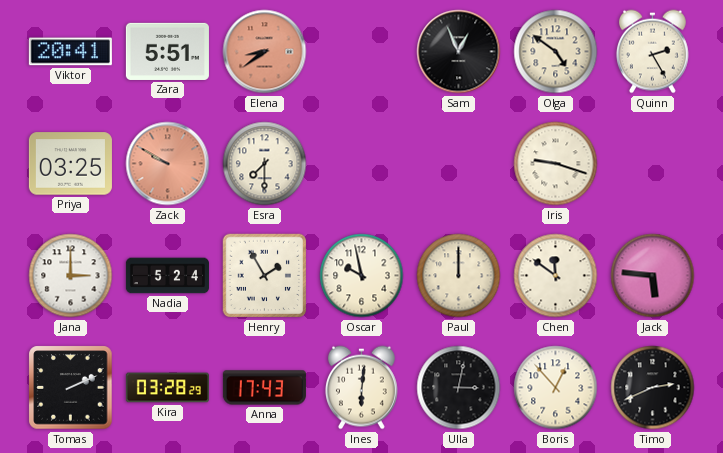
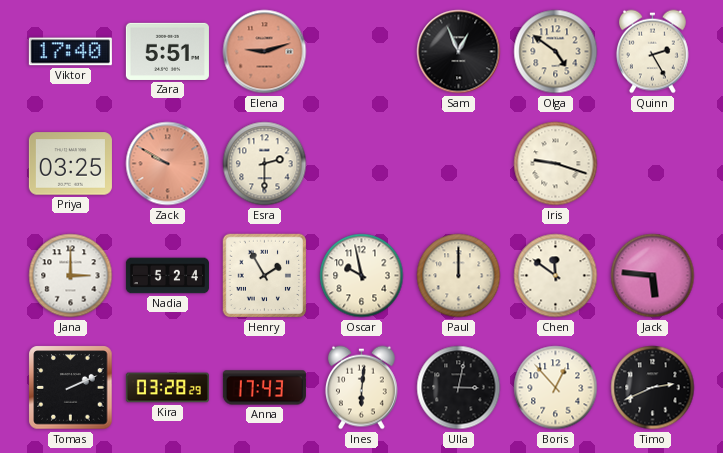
Viktor: 20:41 -> 17:40 (70, 52)
Elena: 8:39 -> 9:12 (265, 52)
Esra: 7:30 -> 2:30 (265, 164)
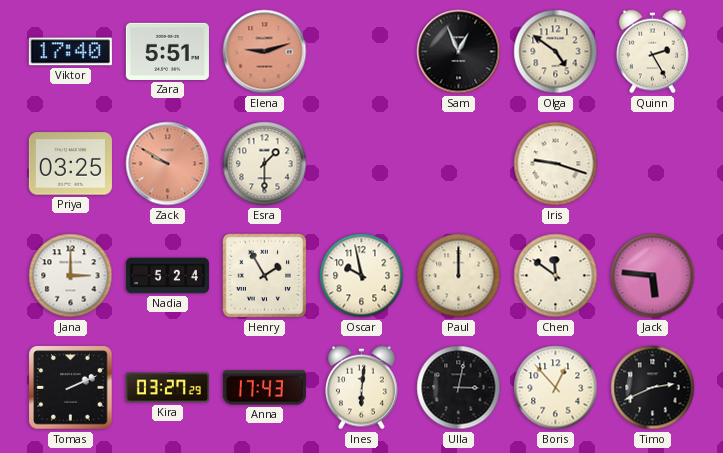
Esra: 2:30 -> 1:30 (265, 164)
Kira: 03:28 -> 03:27 (167, 388)
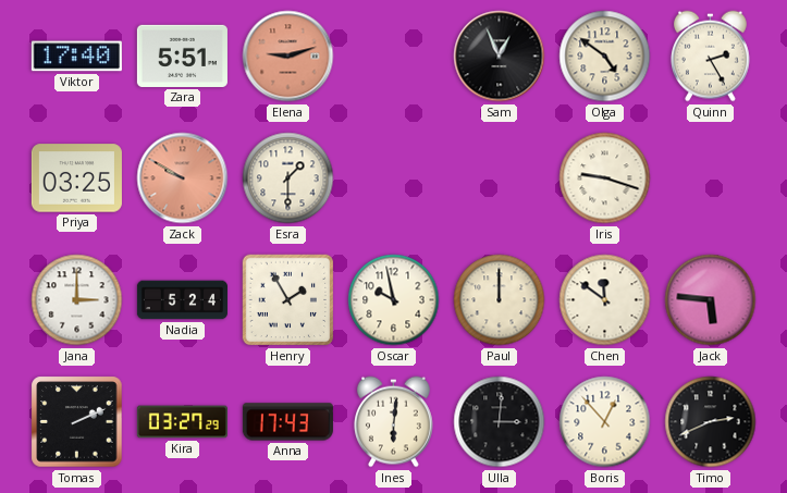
Ulla: 3:02 -> 3:01 (500, 422)
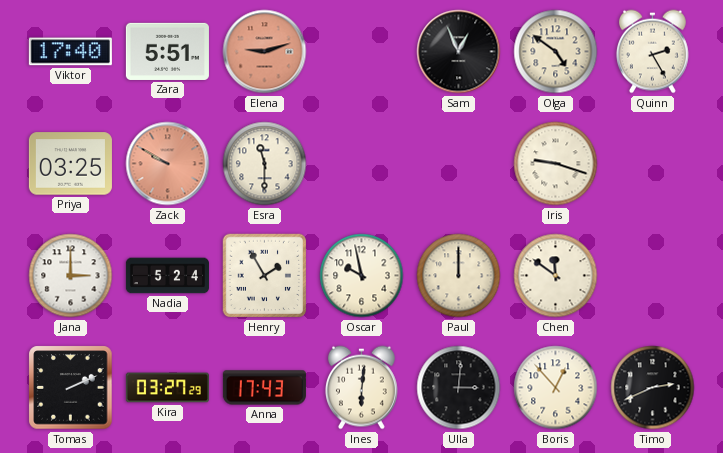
Esra: 1:30 -> 11:30 (265, 164)
Jack: 5:46 -> none (711, 300)
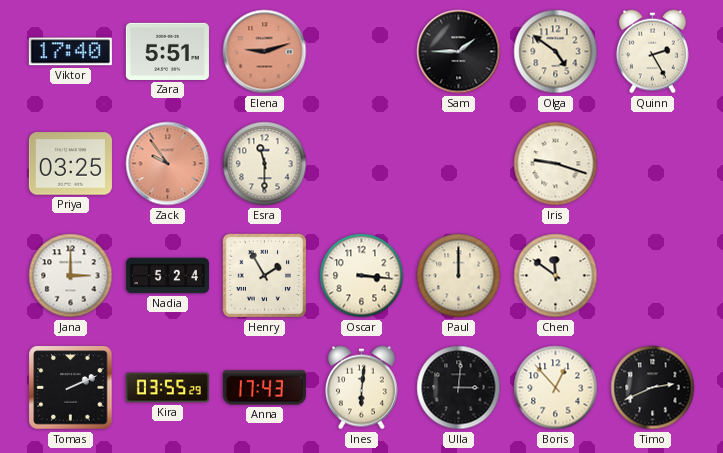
Sam: 12:56 -> 1:45 (459, 52)
Zack: 9:50 -> 9:54 (168, 164)
Oscar: 9:58 -> 3:16 (362, 276)
Kira: 03:27 -> 03:55 (167, 388)
